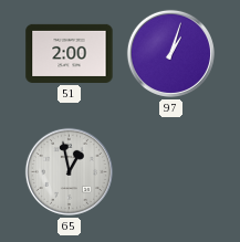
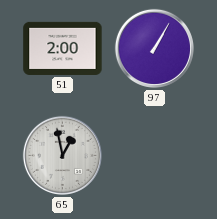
97: 1:03 -> 1:05 (154, 48)
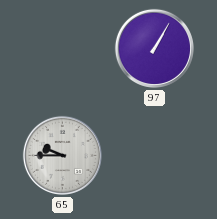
51: 2:00 -> none (63, 48)
65: 12:58 -> 9:45 (62, 155)
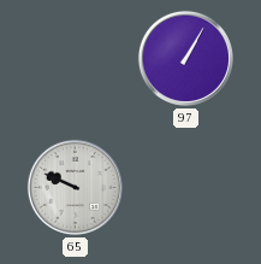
65: 9:45 -> 9:49 (75, 187)
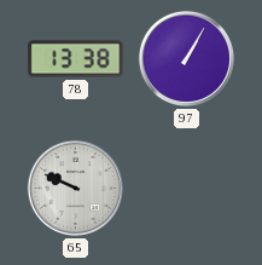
78: none -> 13:38 (76, 59)
